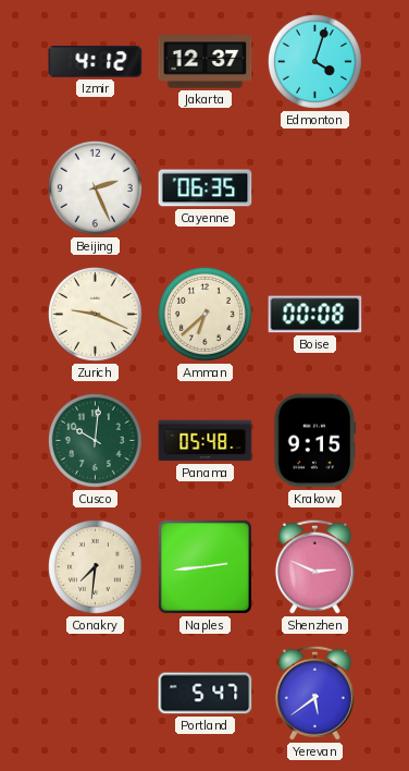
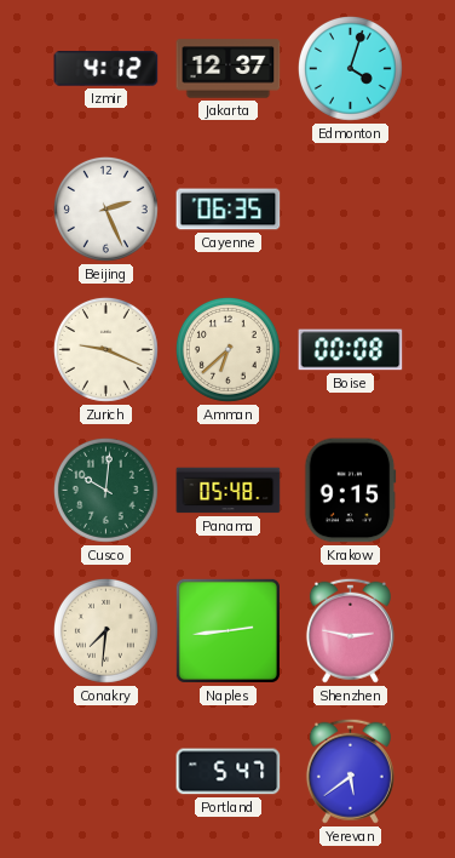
Shenzhen: 2:49 -> 2:47 (350, 630)
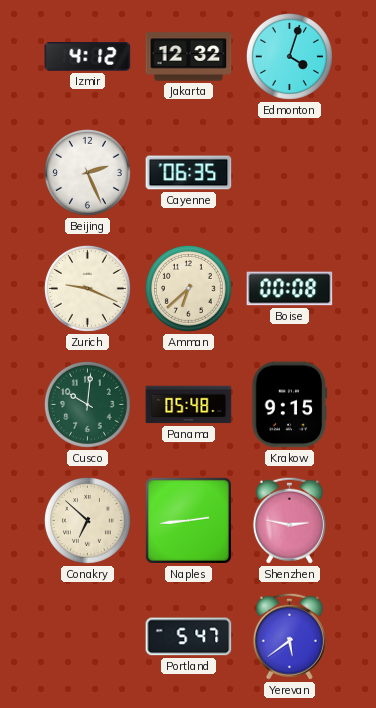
Jakarta: 12:37 -> 12:32 (189, 57)
Conakry: 7:31 -> 6:52 (87, 520)
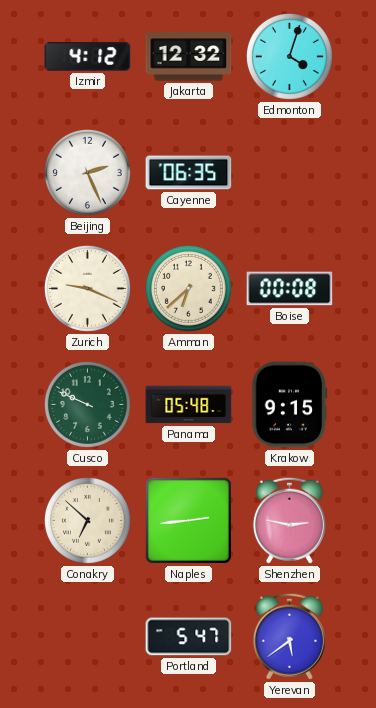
Cusco: 10:01 -> 9:49 (87, 404)
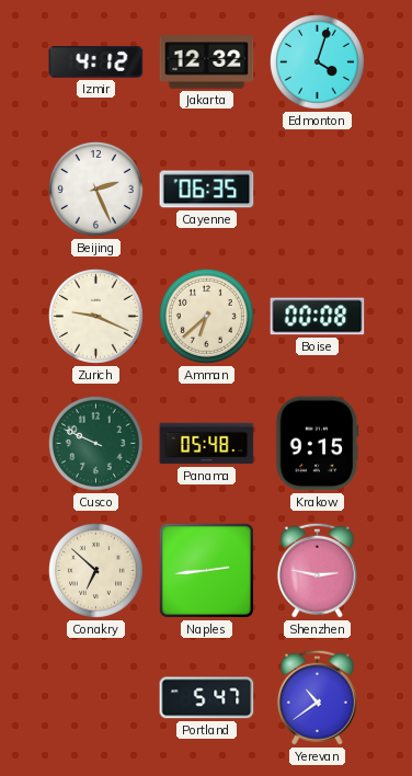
Yerevan: 5:39 -> 10:39 (317, 697)
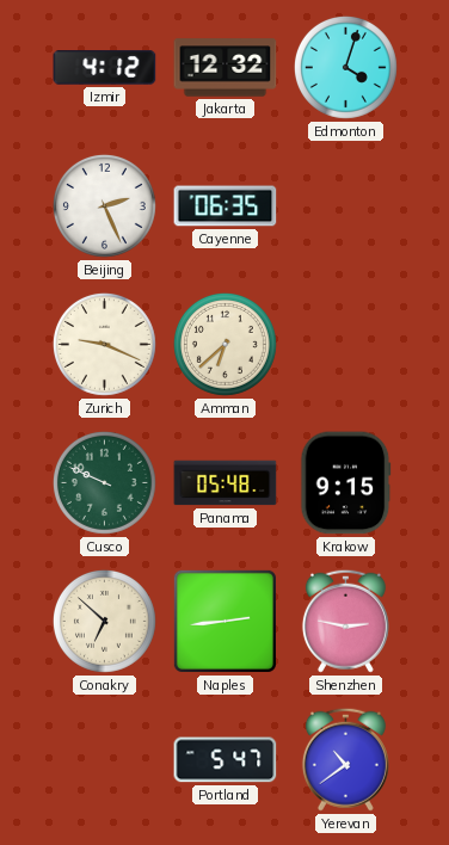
Boise: 00:08 -> none (318, 317)
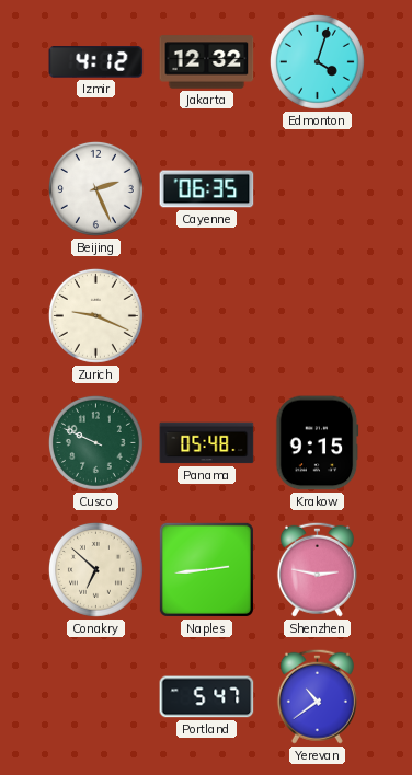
Amman: 6:38 -> none (224, 344)
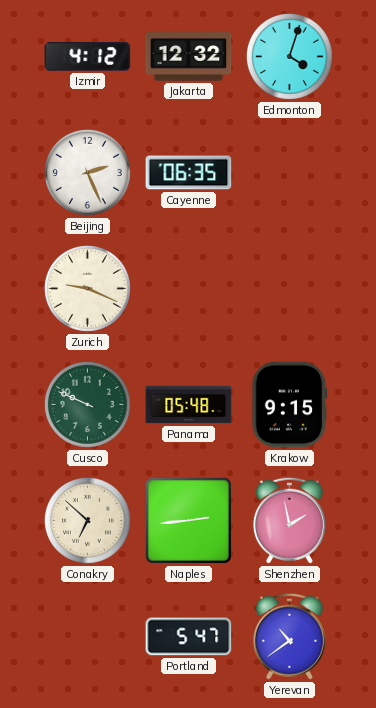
Shenzhen: 2:47 -> 1:58 (289, 520)
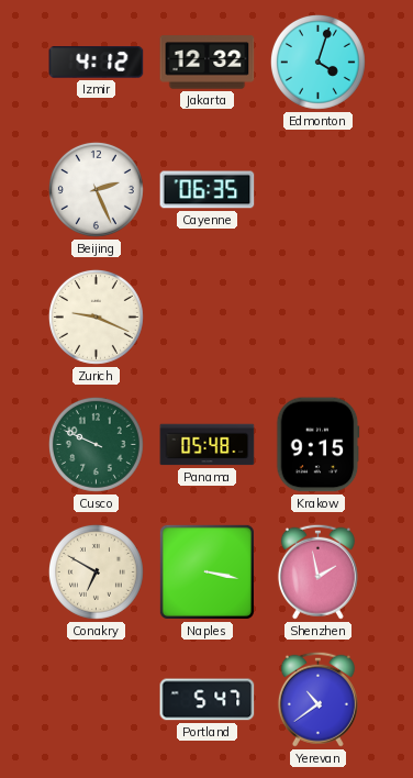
Conakry: 6:52 -> 6:50 (96, 571)
Naples: 2:44 -> 3:17 (206, 571)
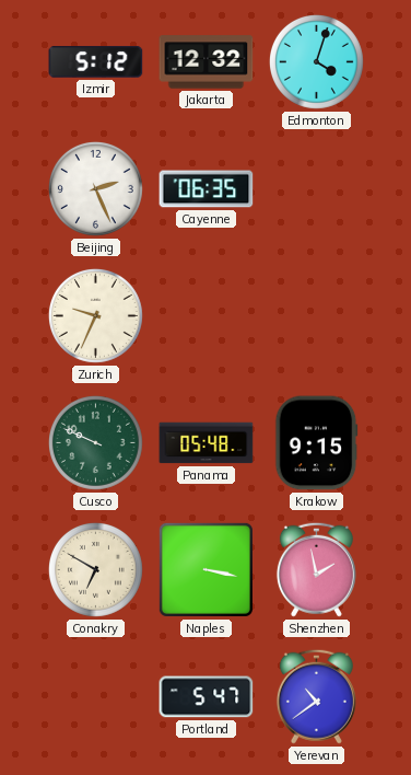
Izmir: 4:12 -> 5:12 (96, 62)
Zurich: 9:19 -> 9:34 (95, 315)
